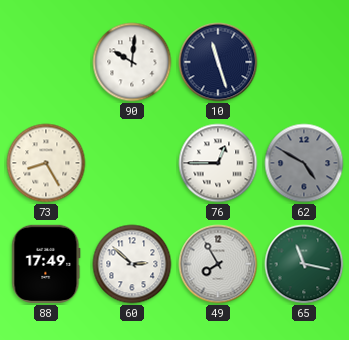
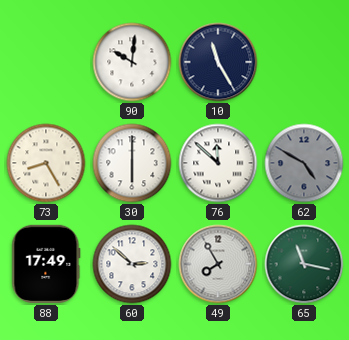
10: 11:27 -> 11:25 (218, 62)
30: none -> 6:00 (132, 163)
76: 12:45 -> 11:52 (218, 163)
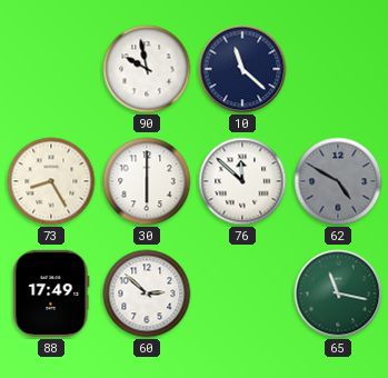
90: 10:01 -> 9:58 (147, 69)
10: 11:25 -> 11:22 (242, 69)
49: 7:55 -> none (218, 264)
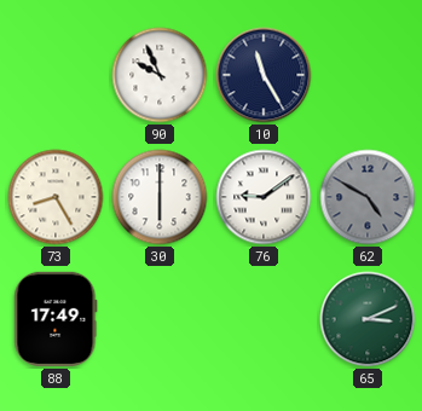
90: 9:58 -> 9:56 (160, 75)
10: 11:22 -> 11:25 (264, 75)
76: 11:52 -> 9:09 (264, 197)
60: 2:52 -> none (147, 294)
65: 11:17 -> 3:11 (368, 319)
